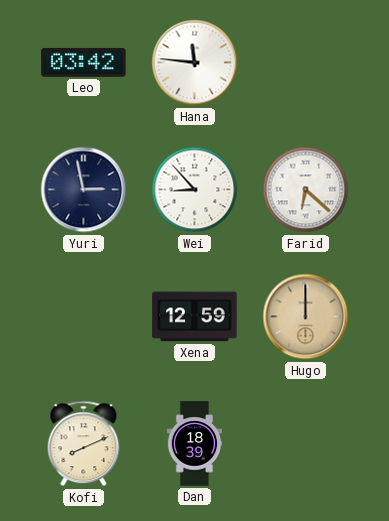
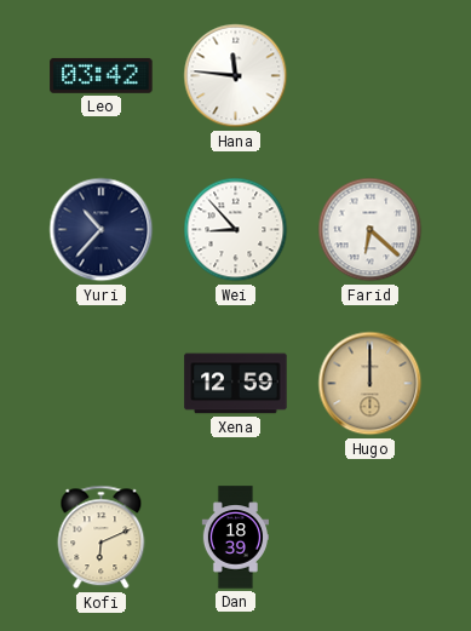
Yuri: 2:58 -> 10:37 (102, 230)
Kofi: 8:11 -> 6:11 (102, 538)
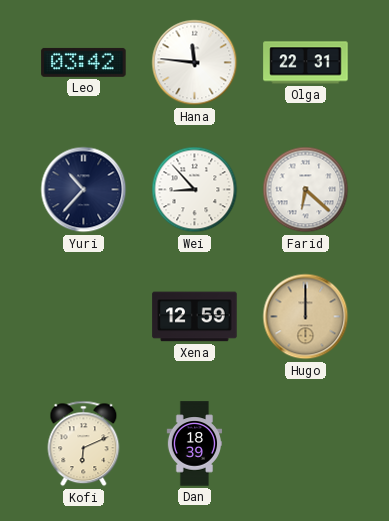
Olga: none -> 22:31 (306, 63)
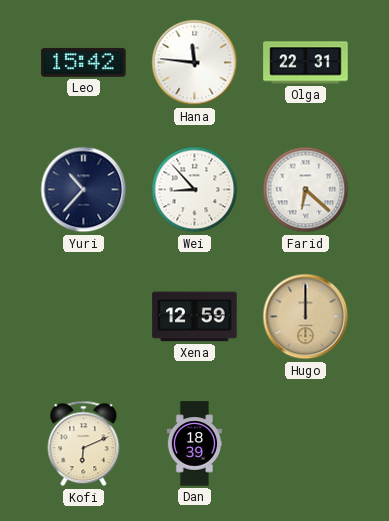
Leo: 03:42 -> 15:42 (84, 62)
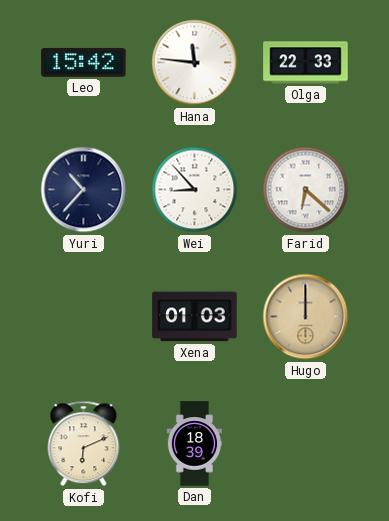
Olga: 22:31 -> 22:33 (306, 63)
Xena: 12:59 -> 01:03 (195, 317)
